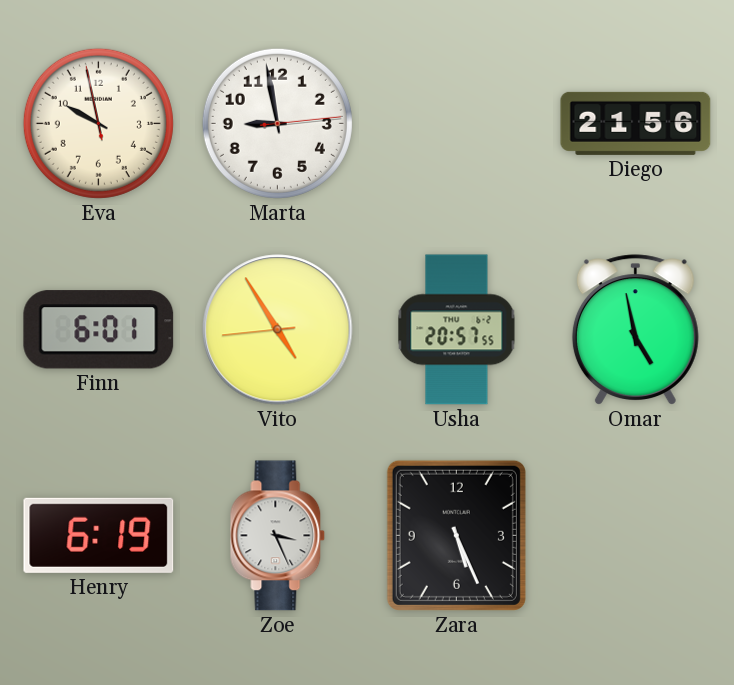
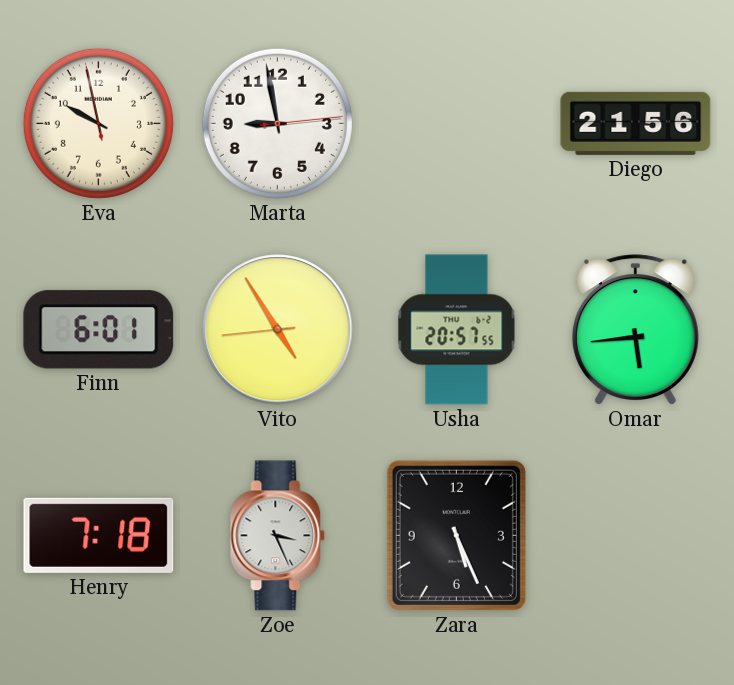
Omar: 4:58 -> 5:44 (635, 330)
Henry: 6:19 -> 7:18 (99, 535)
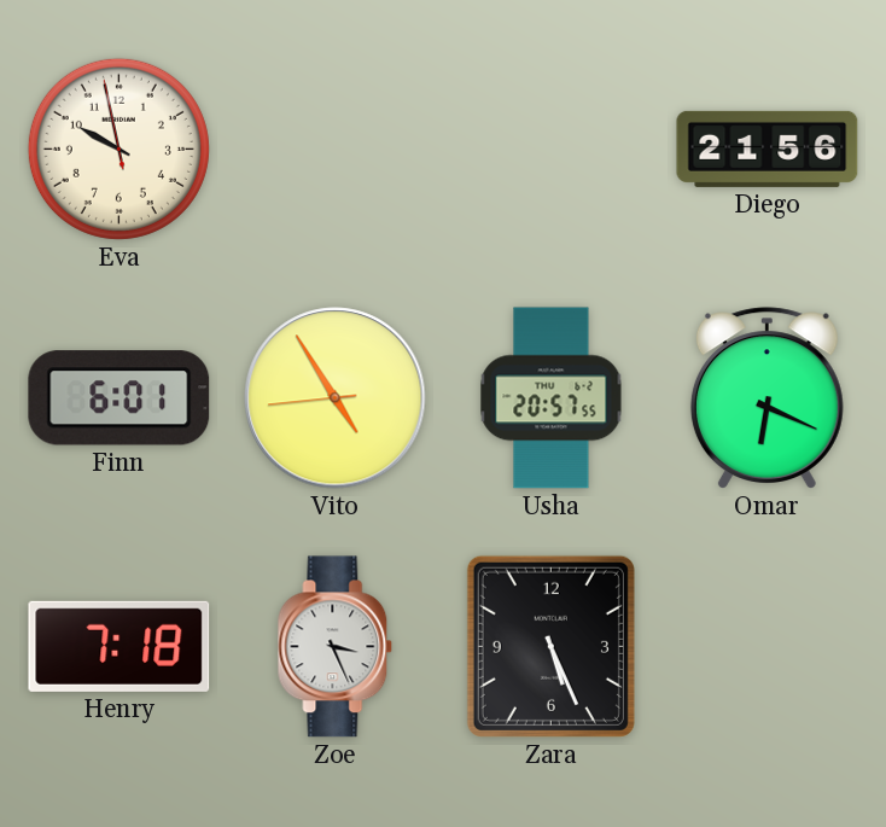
Marta: 8:58 -> none (277, 123)
Omar: 5:44 -> 6:19 (766, 398)
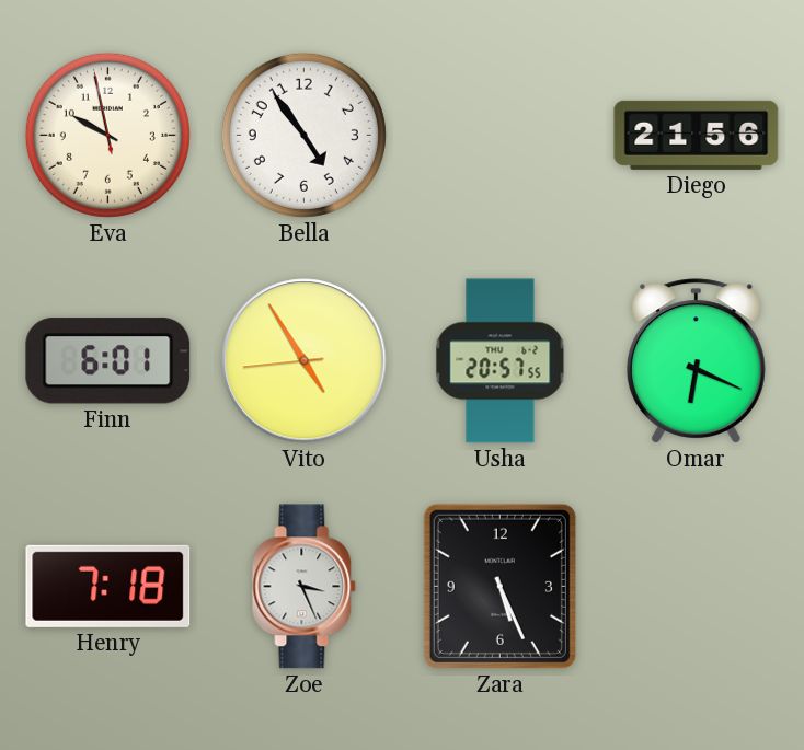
Bella: none -> 4:54 (303, 135)
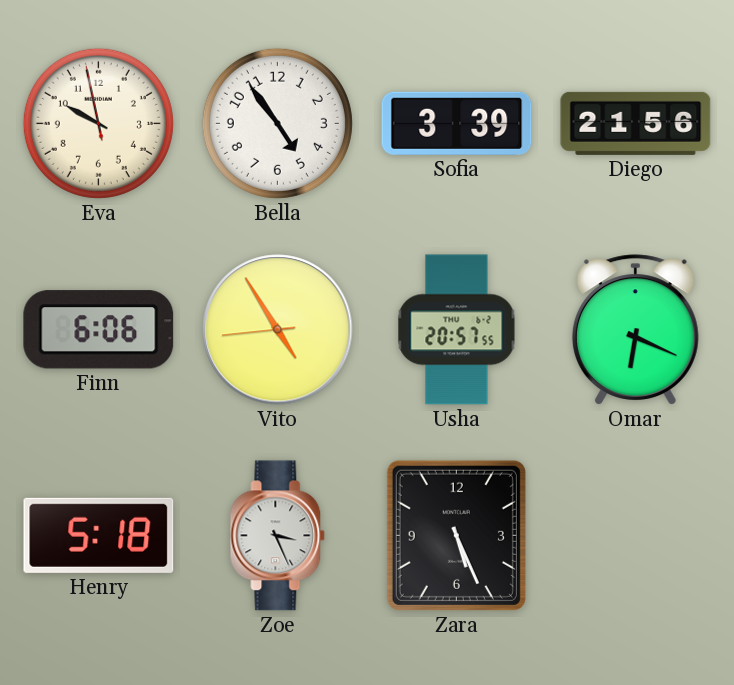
Sofia: none -> 3:39 (457, 123)
Finn: 6:01 -> 6:06 (99, 330)
Henry: 7:18 -> 5:18 (99, 535)
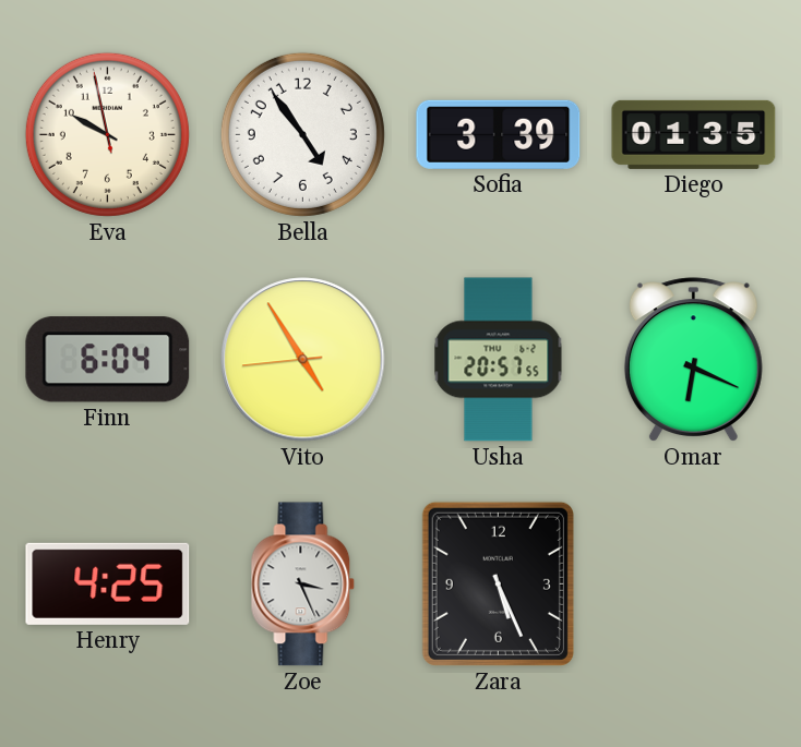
Diego: 21:56 -> 01:35 (694, 134)
Finn: 6:06 -> 6:04 (108, 360)
Henry: 5:18 -> 4:25 (108, 583)
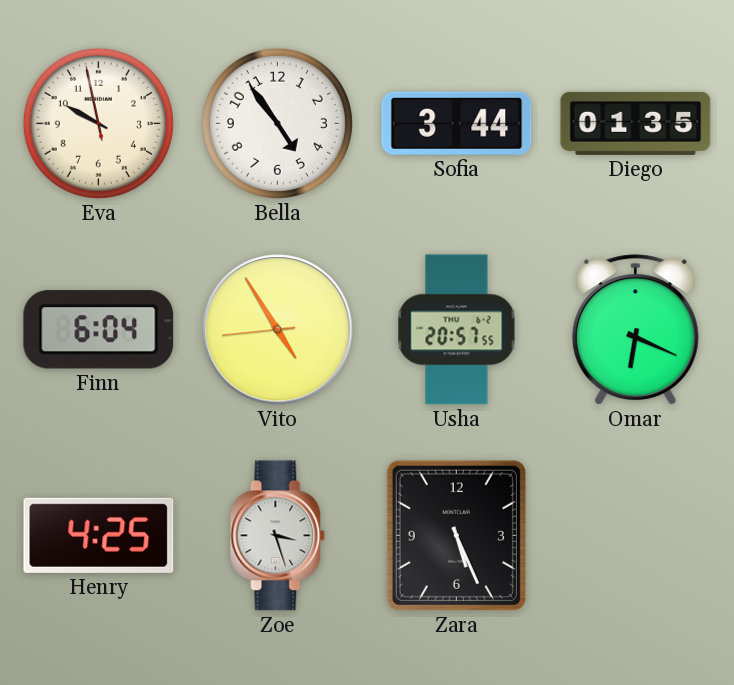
Sofia: 3:39 -> 3:44 (457, 123)
Zoe: 3:26 -> 3:27 (278, 536)
